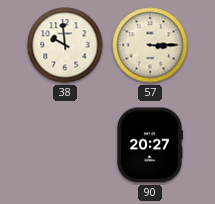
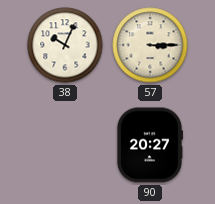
38: 9:59 -> 10:04 (65, 45)
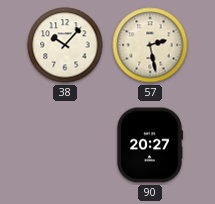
38: 10:04 -> 10:07 (65, 45)
57: 3:15 -> 2:28 (150, 45)
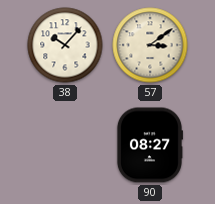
57: 2:28 -> 3:09 (150, 45)
90: 20:27 -> 08:27 (149, 145)
